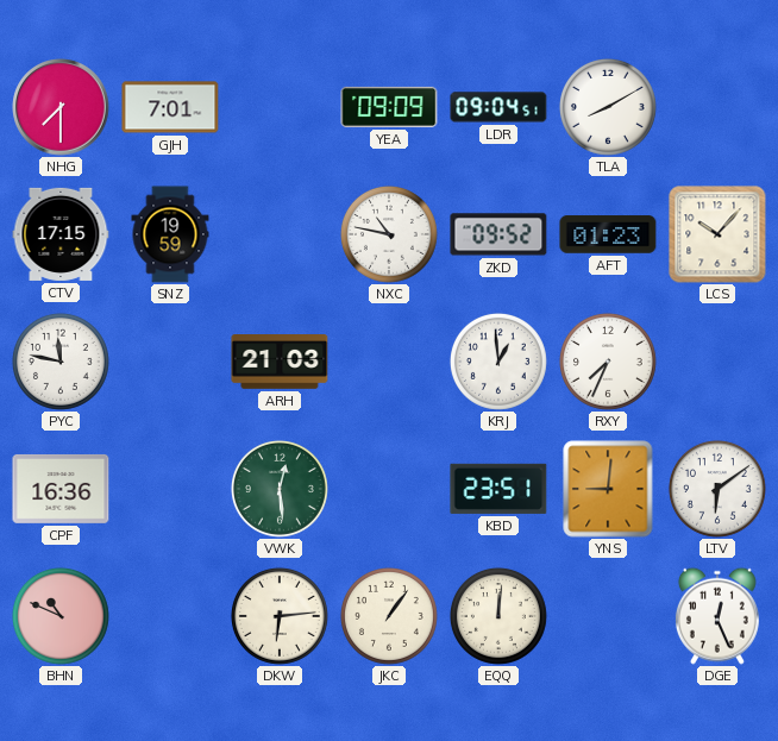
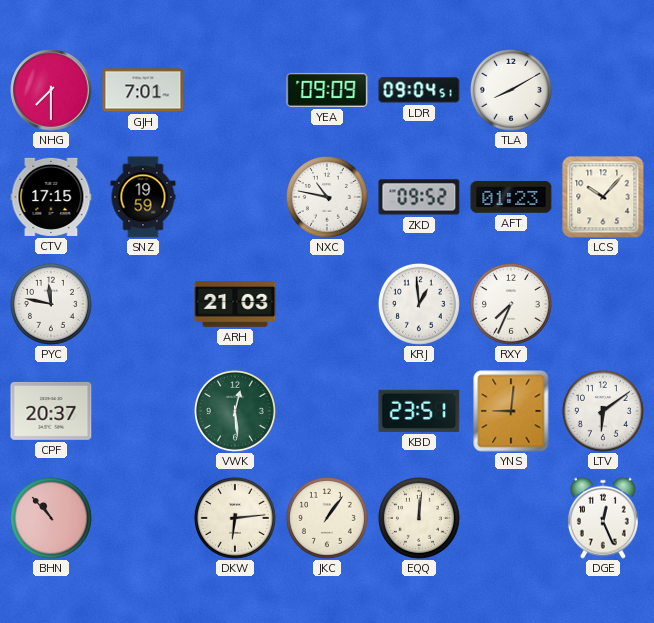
CPF: 16:36 -> 20:37 (51, 411)
BHN: 10:49 -> 10:53 (51, 518)
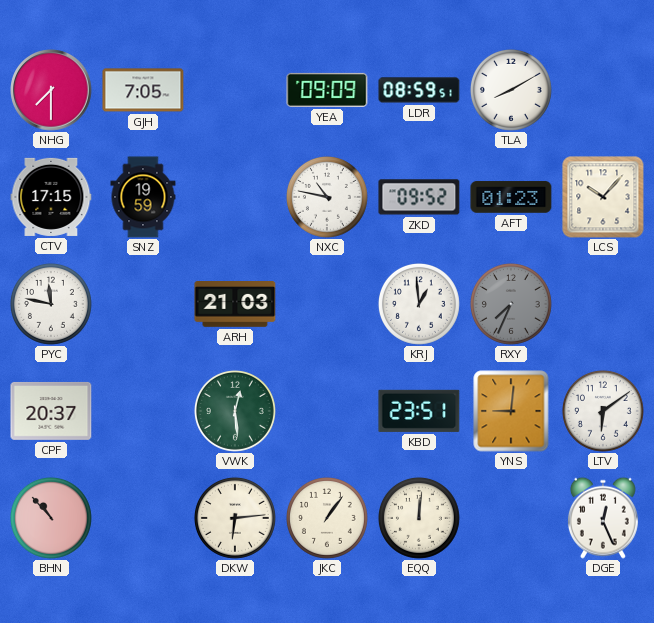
GJH: 7:01 -> 7:05 (143, 90)
LDR: 09:04 -> 08:59 (419, 90)
RXY dial: white -> grey (511, 304)
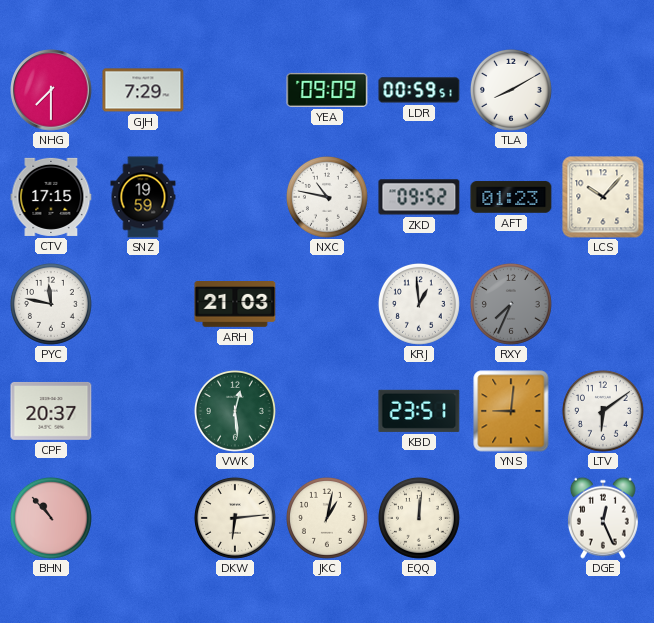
GJH: 7:05 -> 7:29 (143, 90)
LDR: 08:59 -> 00:59 (419, 90)
JKC: 1:06 -> 1:02 (327, 518)
